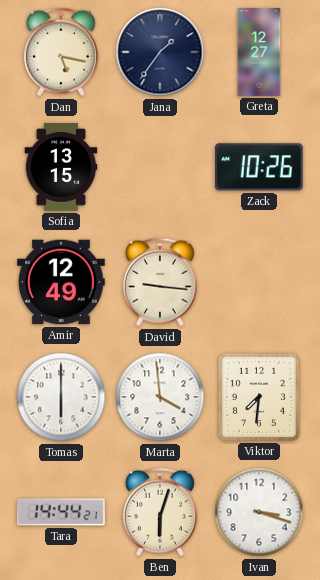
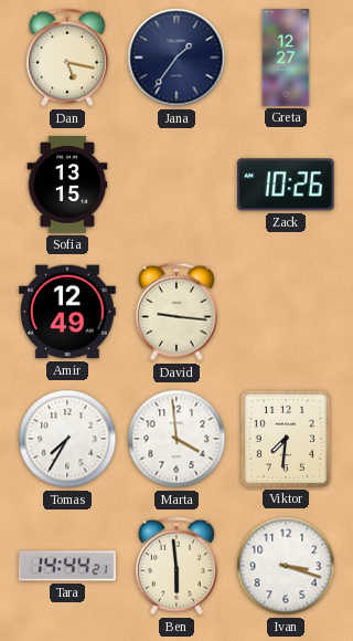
Tomas: 6:00 -> 7:35 (67, 439)
Ben: 6:03 -> 5:59 (176, 566)
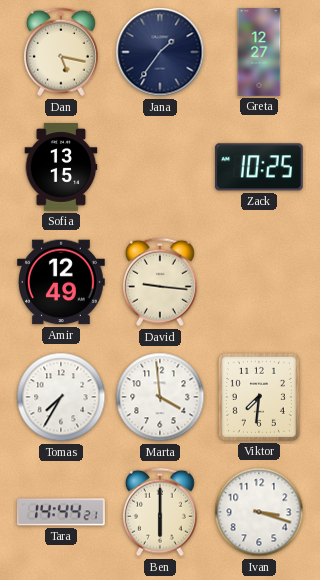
Zack: 10:26 -> 10:25 (259, 167)
Ben: 5:59 -> 6:00 (160, 512)
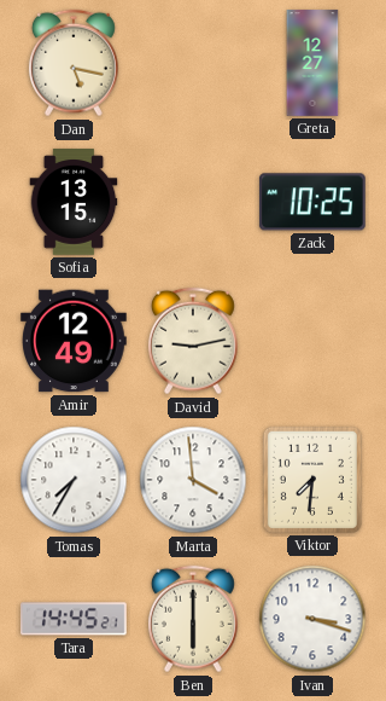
Jana: 1:36 -> none (160, 52)
David: 9:16 -> 9:13 (193, 341)
Tara: 14:44 -> 14:45 (74, 619)
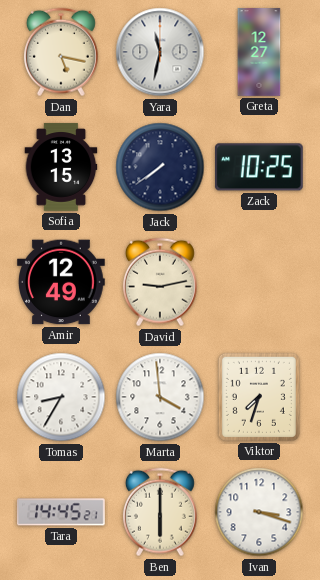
Yara: none -> 11:32 (160, 52)
Jack: none -> 7:39 (160, 167)
Tomas: 7:35 -> 8:35 (61, 397)
Viktor: 7:31 -> 7:33 (259, 397)
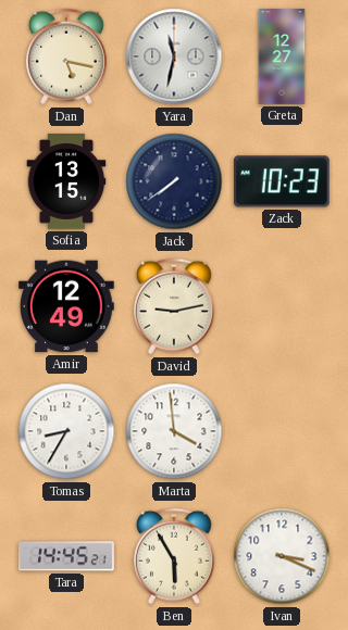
Zack: 10:25 -> 10:23 (282, 181)
Viktor: 7:33 -> none (259, 397)
Ben: 6:00 -> 5:55 (174, 556)
Ivan: 3:18 -> 3:19 (282, 556)
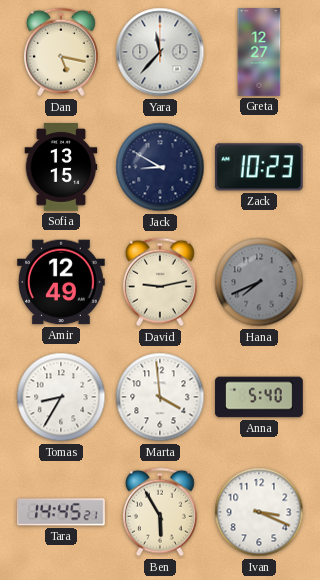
Yara: 11:32 -> 11:37 (160, 52)
Jack: 7:39 -> 8:50 (160, 167)
Hana: none -> 7:41 (259, 282)
Anna: none -> 5:40 (259, 397)
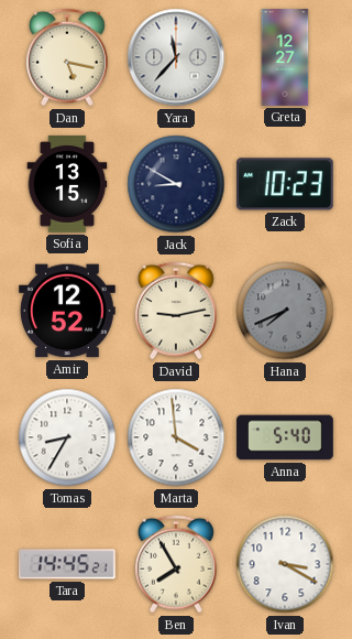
Amir: 12:49 -> 12:52 (68, 311)
Ben: 5:55 -> 7:55 (176, 564)
Ivan: 3:19 -> 3:20 (285, 564)
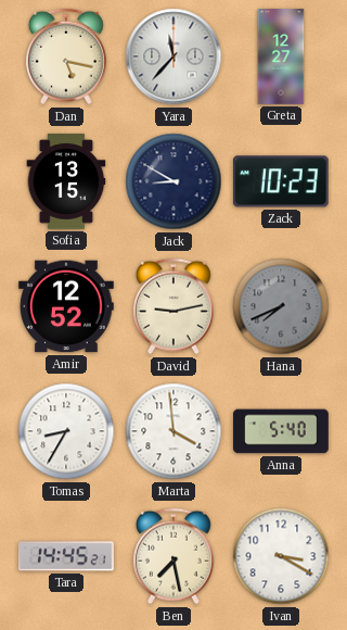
Ben: 7:55 -> 7:28 (173, 556)
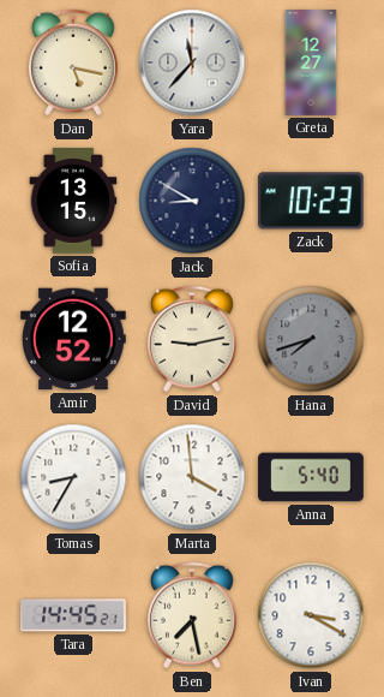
Hana: 7:41 -> 7:42 (311, 339)
